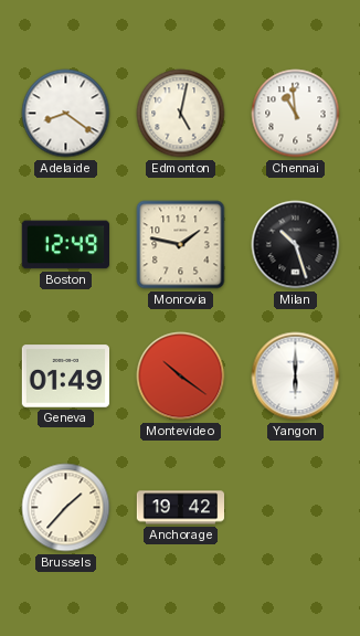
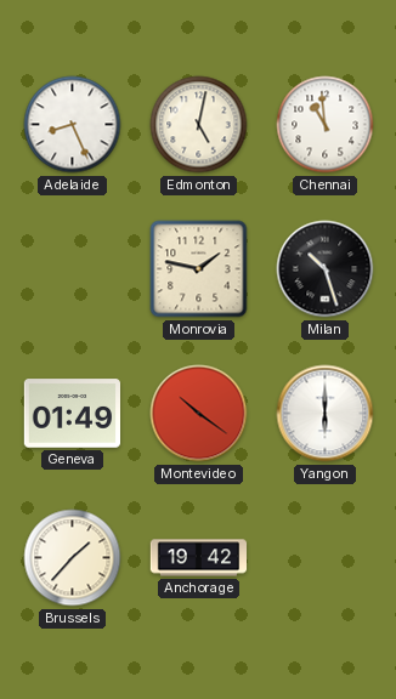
Adelaide: 8:21 -> 8:26 (73, 125)
Boston: 12:49 -> none (65, 245)
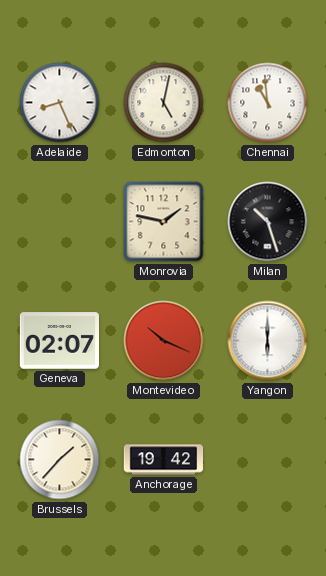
Geneva: 01:49 -> 02:07 (59, 341)
Montevideo: 10:21 -> 10:19 (164, 341)
